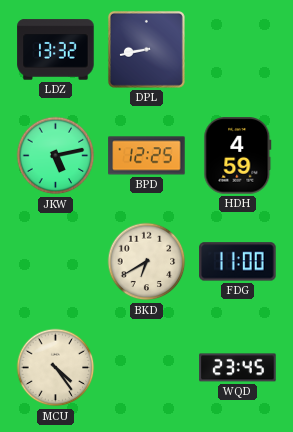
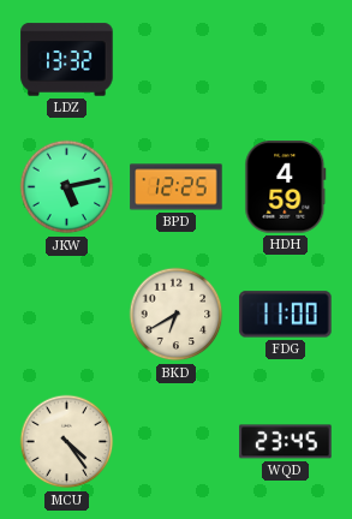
DPL: 8:43 -> none (146, 49)
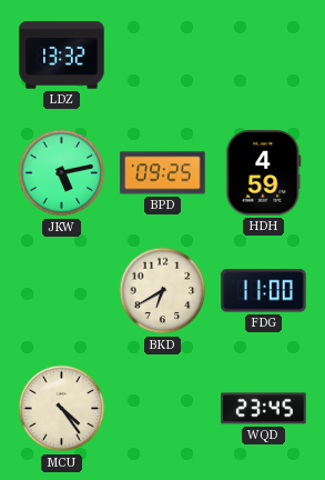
BPD: 12:25 -> 09:25 (163, 173)
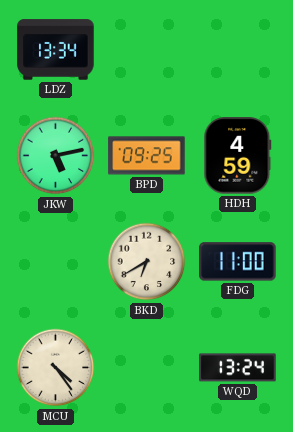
LDZ: 13:32 -> 13:34 (56, 50)
WQD: 23:45 -> 13:24 (238, 368)
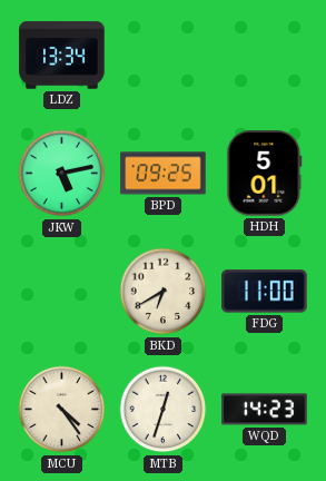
HDH: 4:59 -> 5:01 (265, 174)
MTB: none -> 12:33 (164, 410)
WQD: 13:24 -> 14:23 (265, 410)
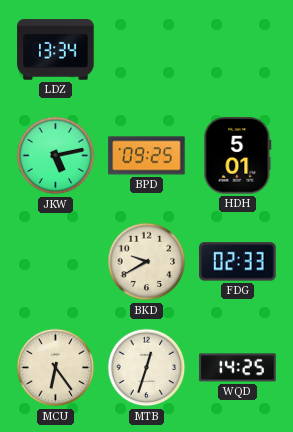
BKD: 6:40 -> 9:40 (147, 262)
FDG: 11:00 -> 02:33 (238, 262)
MCU: 4:24 -> 6:24 (56, 368)
WQD: 14:23 -> 14:25 (238, 368)
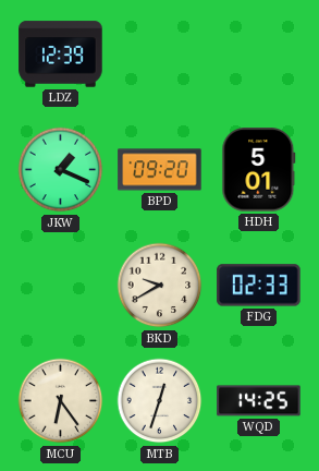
LDZ: 13:34 -> 12:39 (61, 55)
JKW: 5:13 -> 1:19 (61, 170)
BPD: 09:25 -> 09:20 (160, 170)
